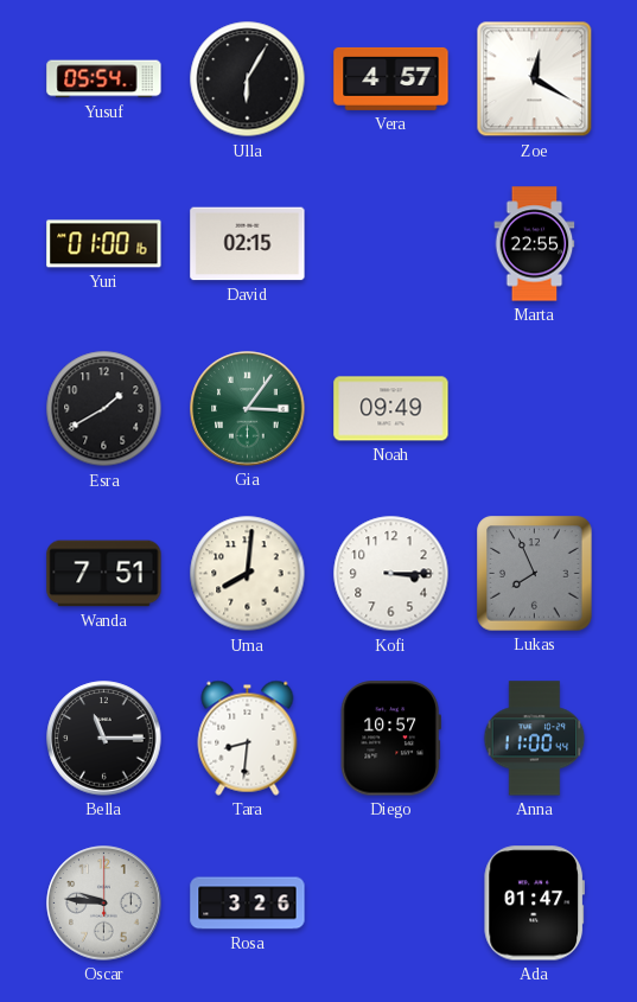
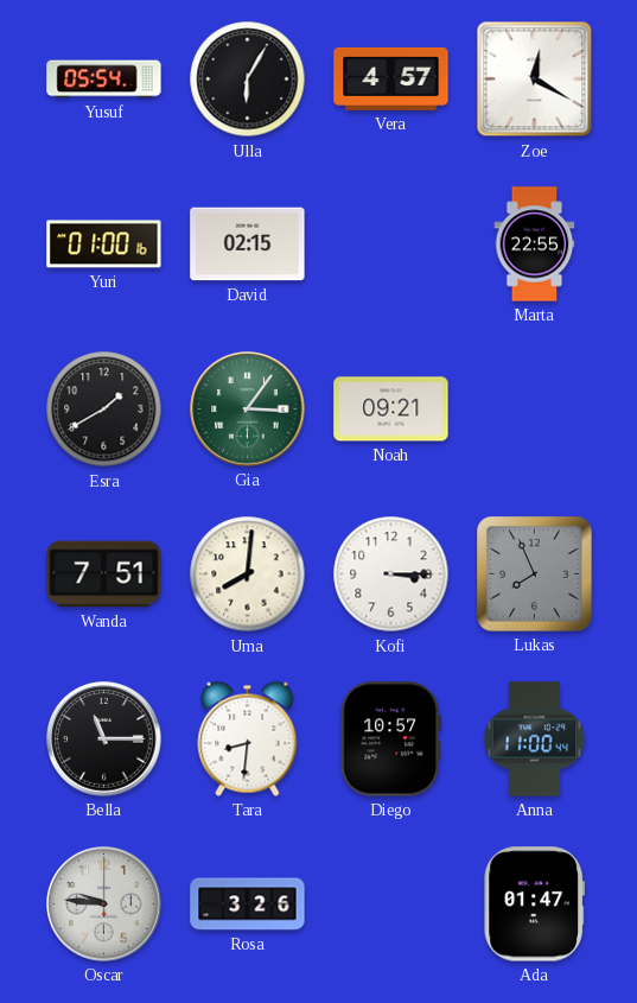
Noah: 09:49 -> 09:21 (391, 410)
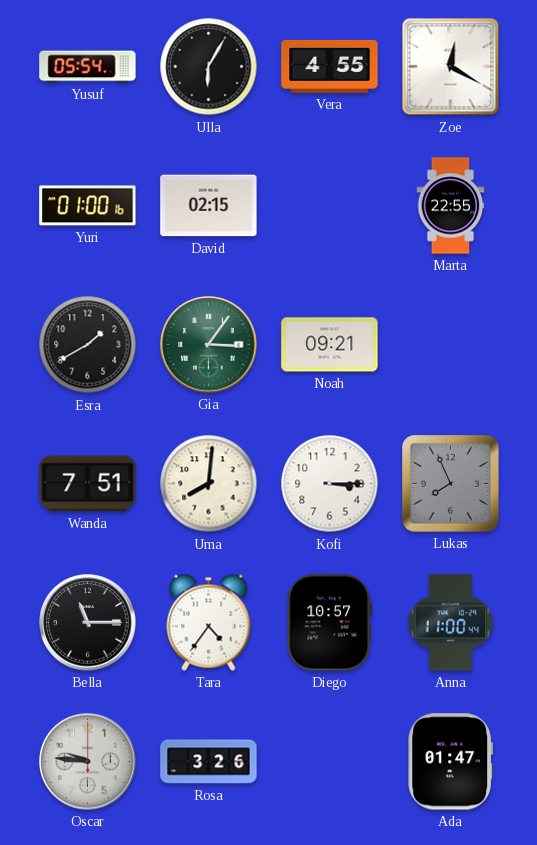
Vera: 4:57 -> 4:55 (330, 66)
Tara: 8:31 -> 4:36 (209, 622)
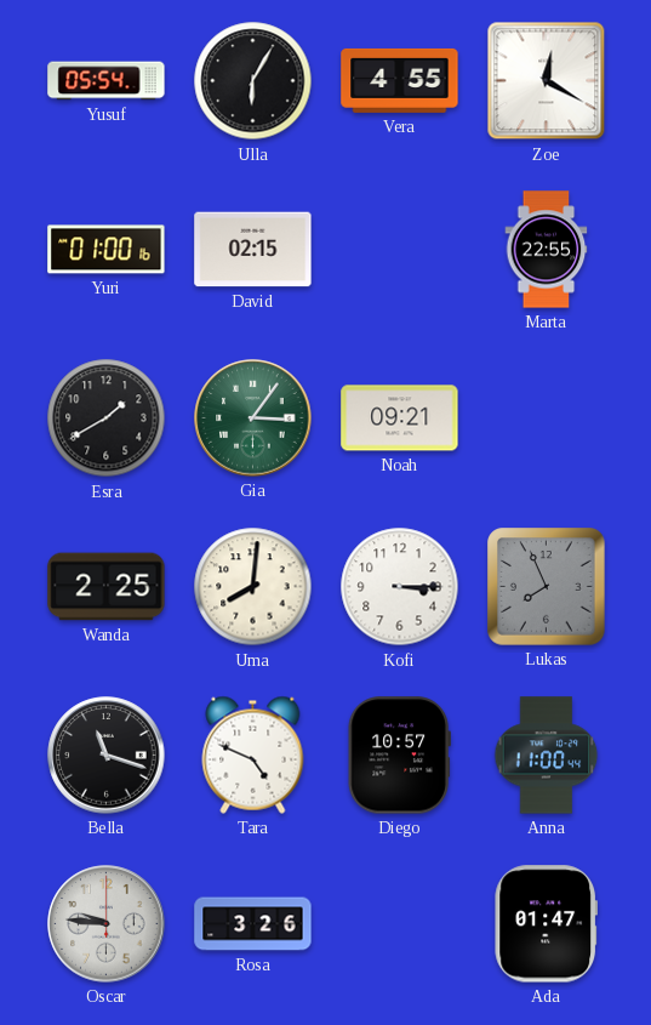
Wanda: 7:51 -> 2:25 (107, 587)
Bella: 11:15 -> 11:18 (107, 756)
Tara: 4:36 -> 4:49 (253, 754)
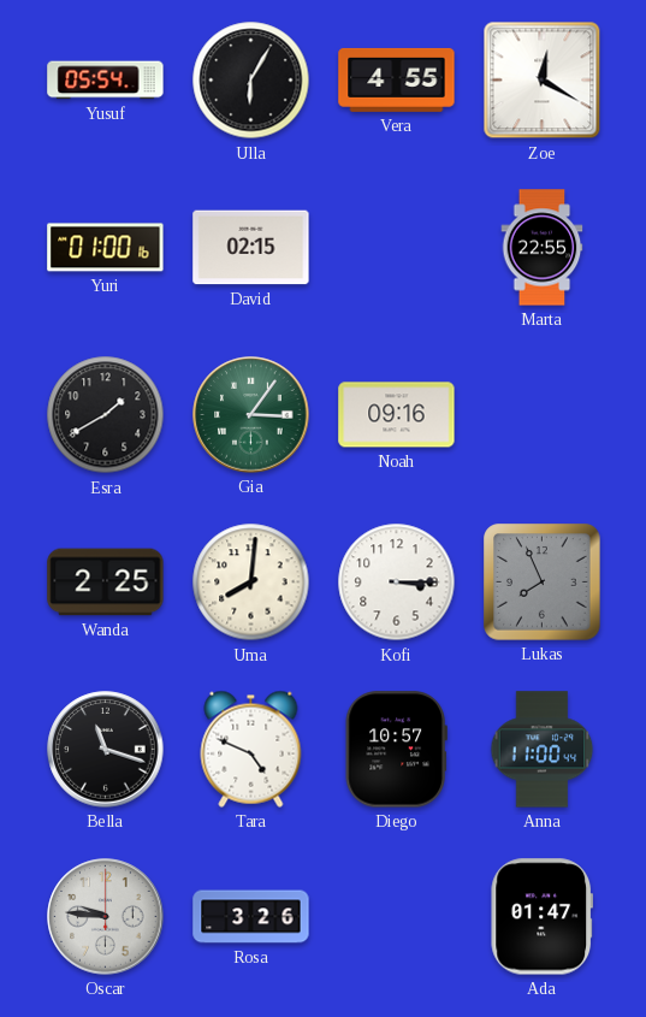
Noah: 09:21 -> 09:16 (397, 415)
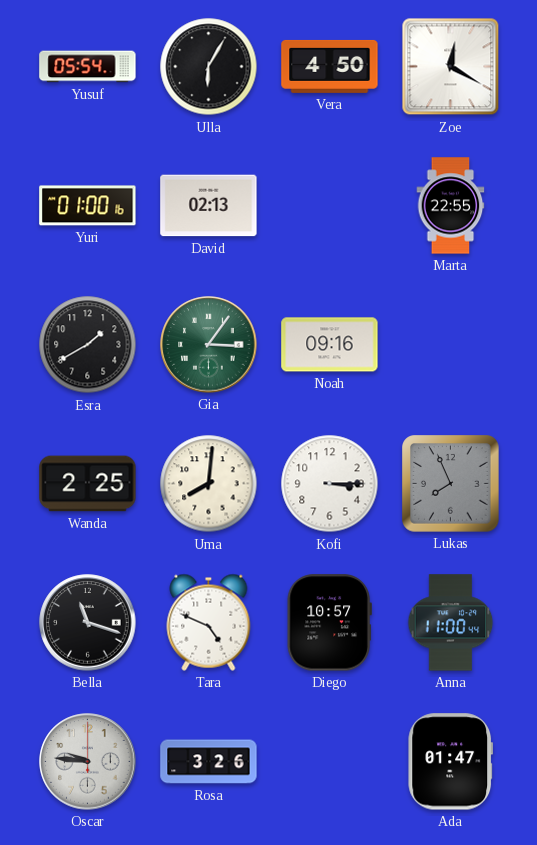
Vera: 4:55 -> 4:50 (330, 66)
David: 02:15 -> 02:13 (209, 206)
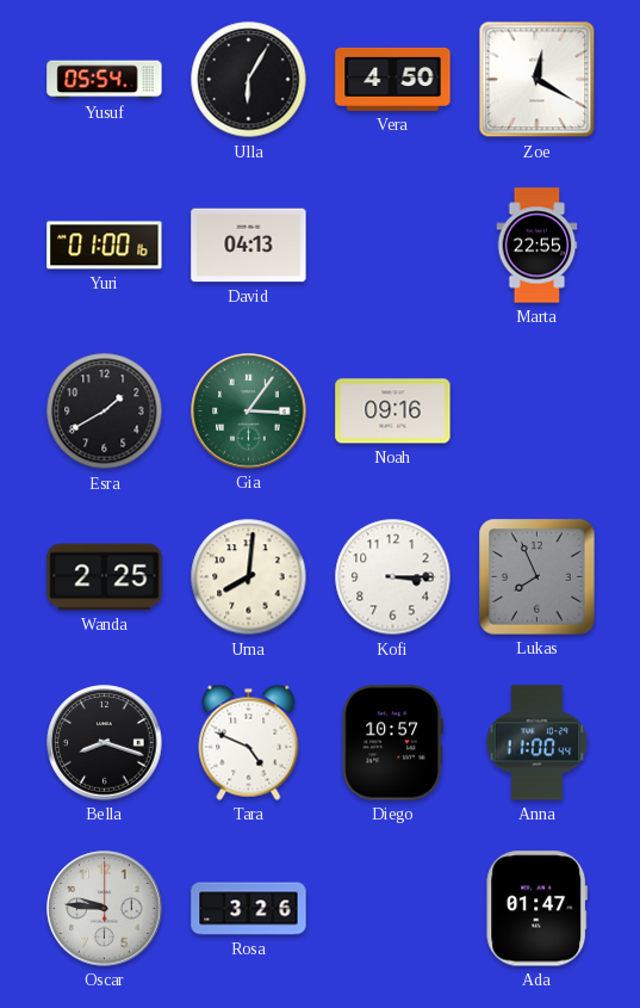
David: 02:13 -> 04:13 (249, 246)
Bella: 11:18 -> 8:18 (105, 743)
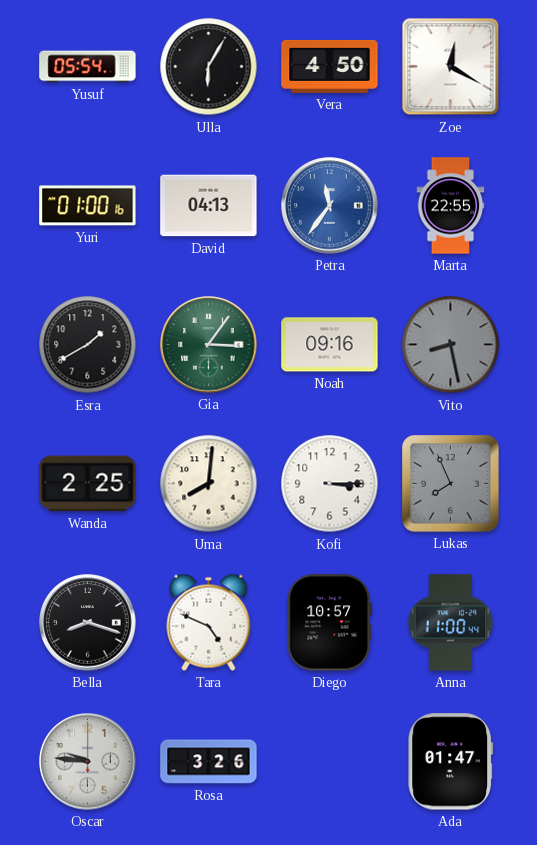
Petra: none -> 11:36 (330, 206)
Vito: none -> 8:28 (451, 345)
